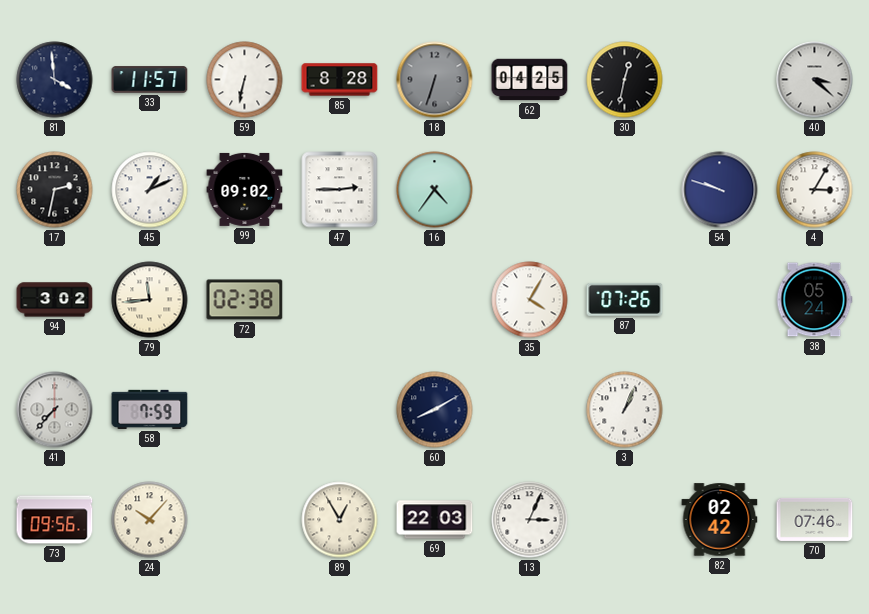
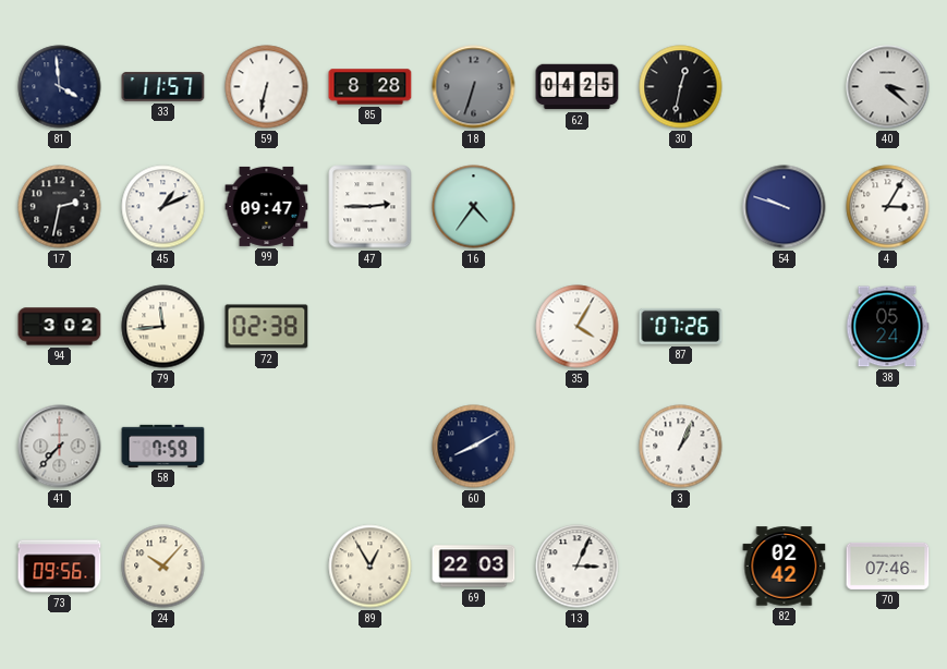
99: 09:02 -> 09:47 (267, 206)
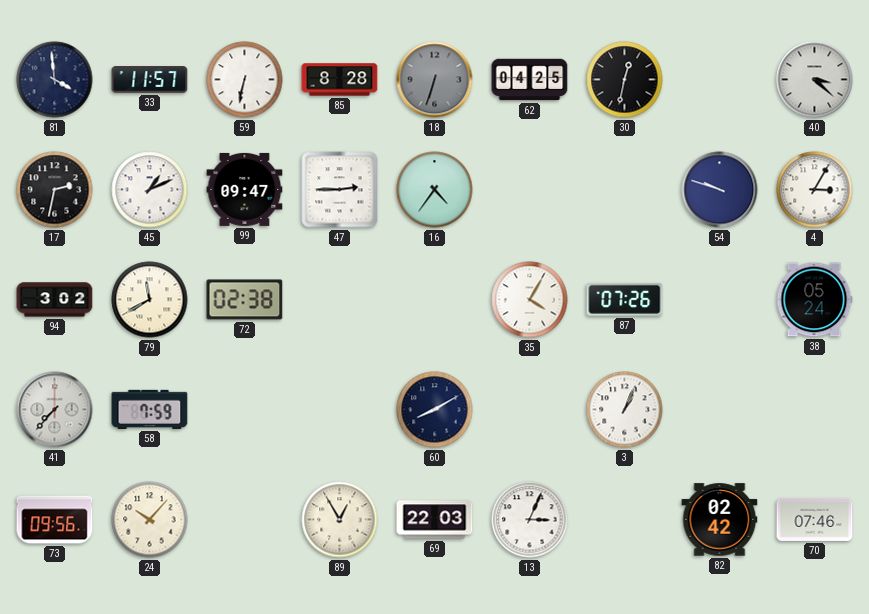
79: 11:44 -> 11:40 (150, 300)
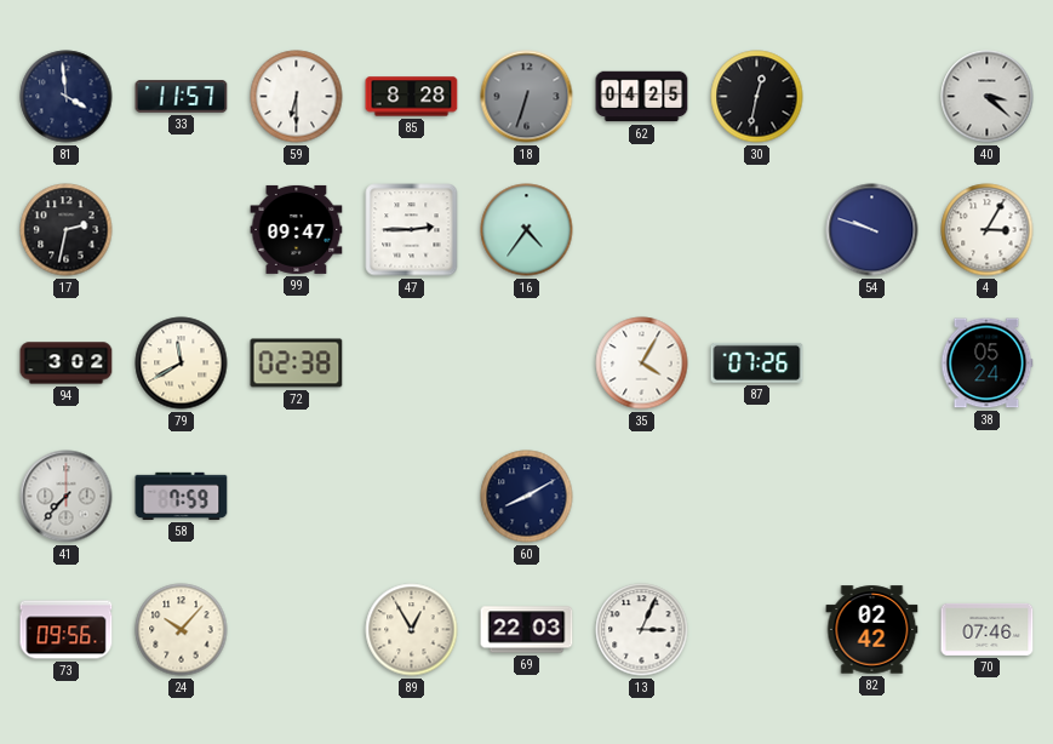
59: 6:32 -> 6:30 (297, 97)
45: 1:11 -> none (150, 190)
3: 1:04 -> none (625, 410)
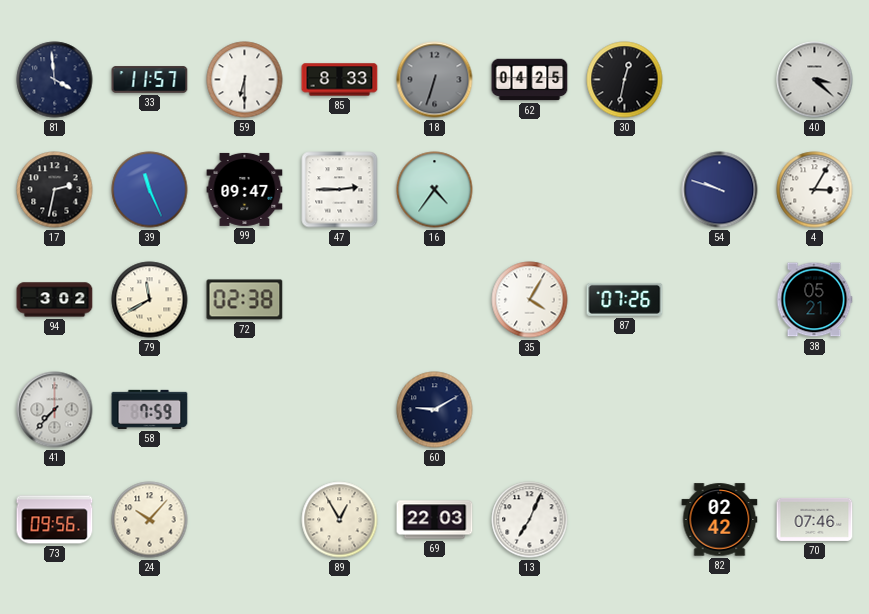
85: 8:28 -> 8:33 (340, 80)
39: none -> 11:26 (150, 190)
38: 05:24 -> 05:21 (814, 300)
60: 8:10 -> 9:10 (435, 410)
13: 3:04 -> 7:04 (530, 520)
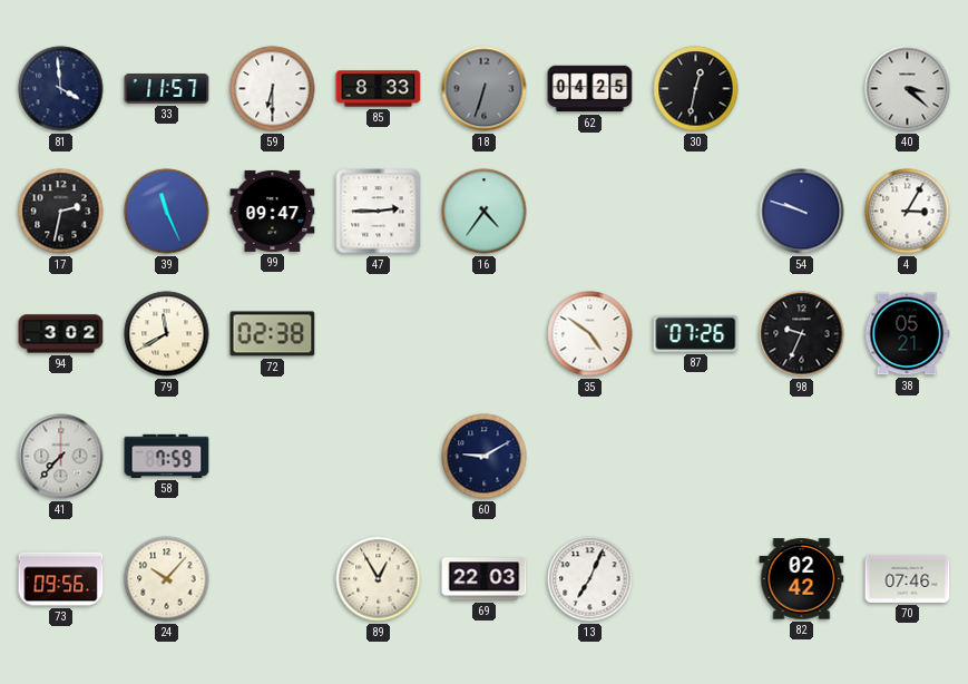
35: 4:05 -> 4:51 (590, 334)
98: none -> 9:34 (802, 334)
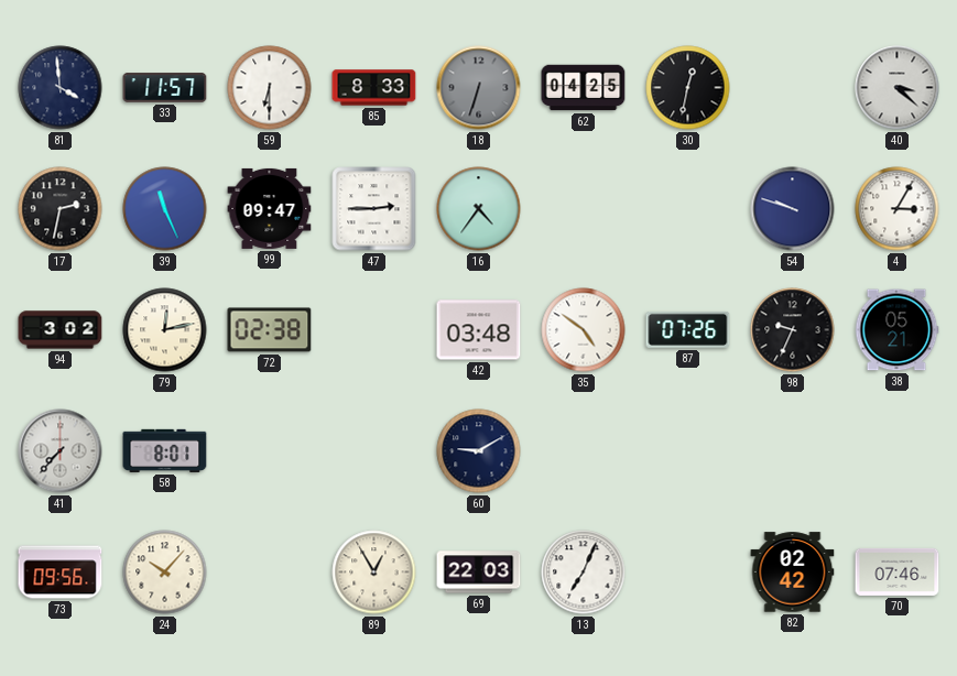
79: 11:40 -> 12:13 (165, 330)
42: none -> 03:48 (479, 330)
58: 7:59 -> 8:01 (165, 450)
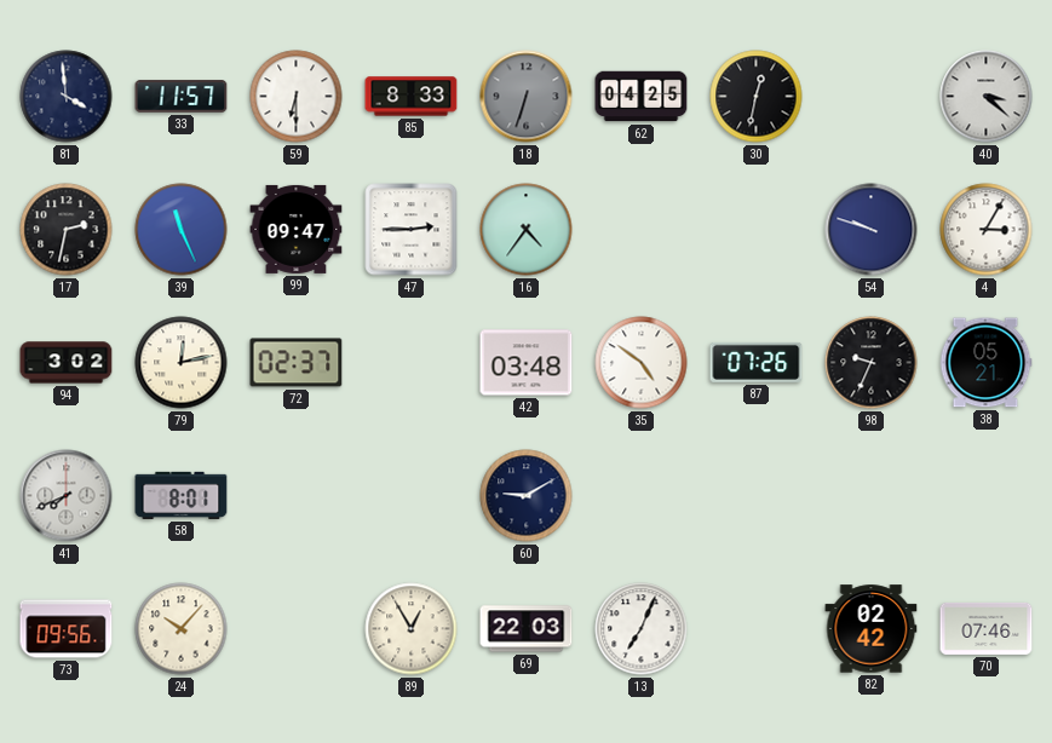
72: 02:38 -> 02:37 (297, 363)
41: 7:37 -> 7:41 (67, 496)
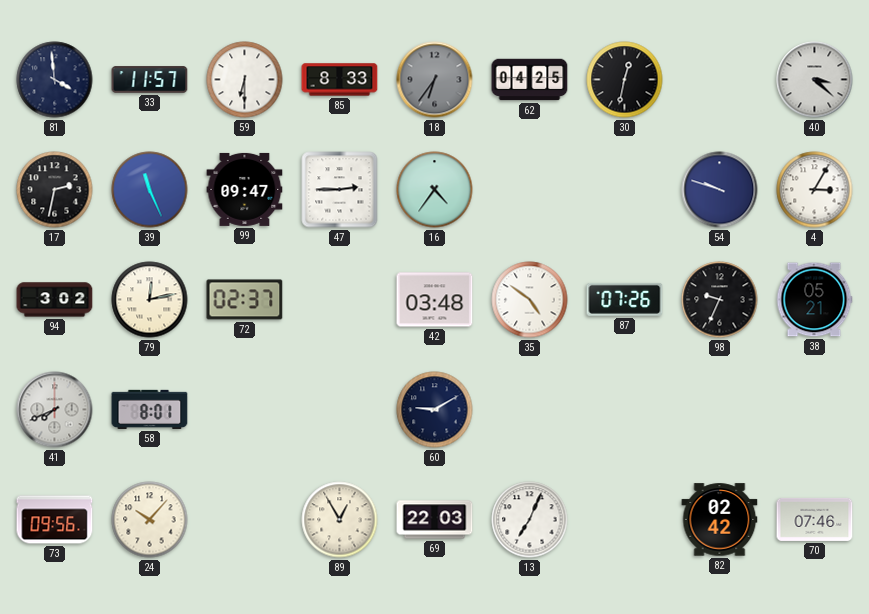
18: 6:33 -> 6:36 (435, 80)
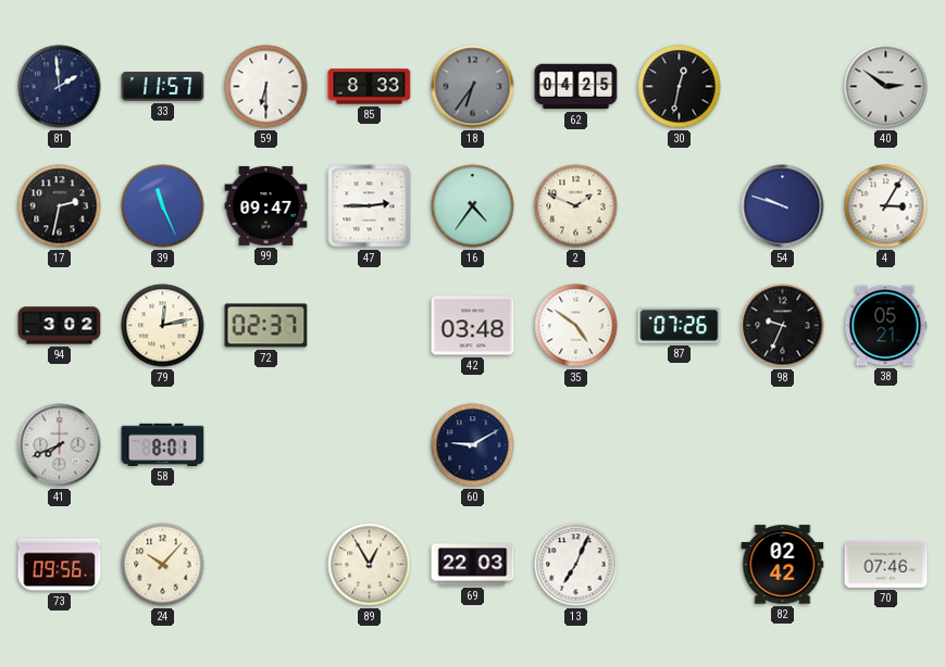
81: 3:59 -> 1:59 (60, 87)
40: 3:22 -> 2:51 (886, 87)
2: none -> 1:49 (576, 206)
